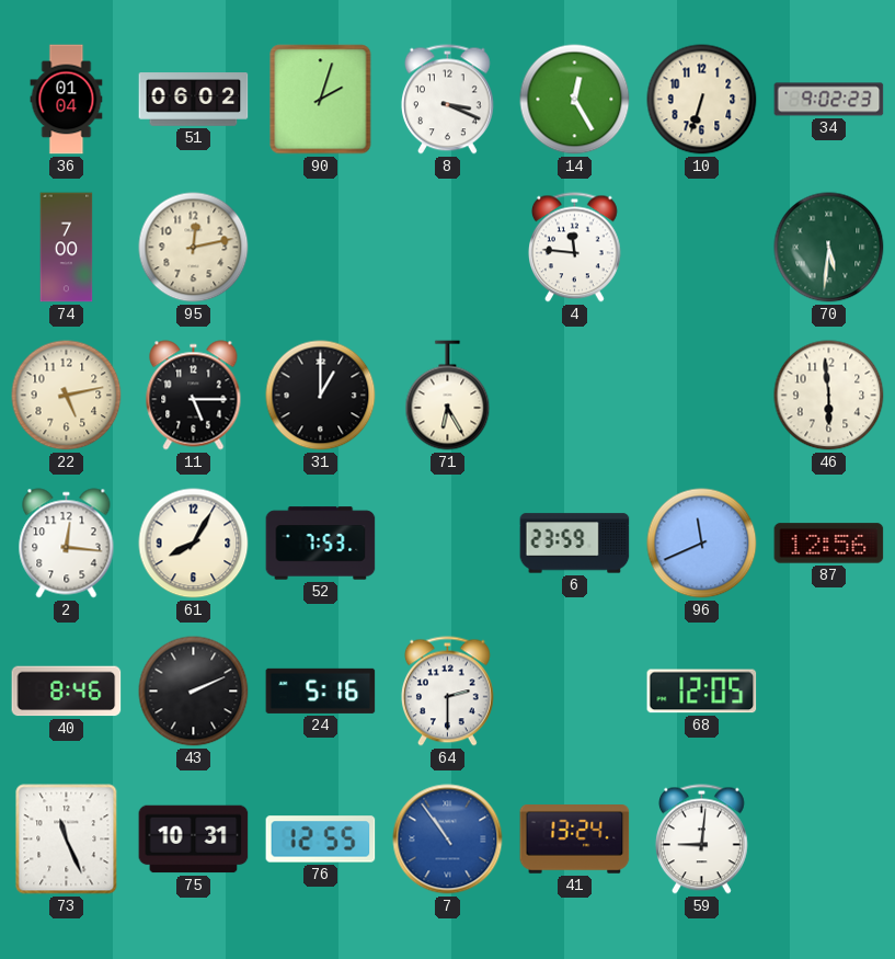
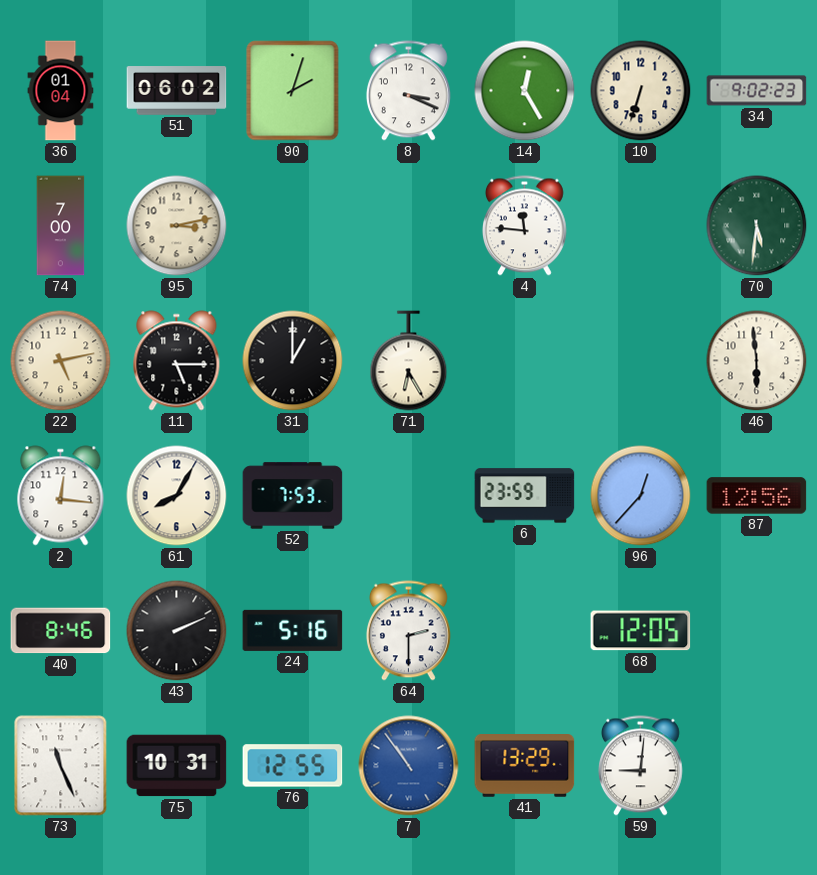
95: 12:13 -> 3:13 (177, 226)
96: 11:41 -> 12:37 (641, 496)
41: 13:24 -> 13:29 (525, 766)
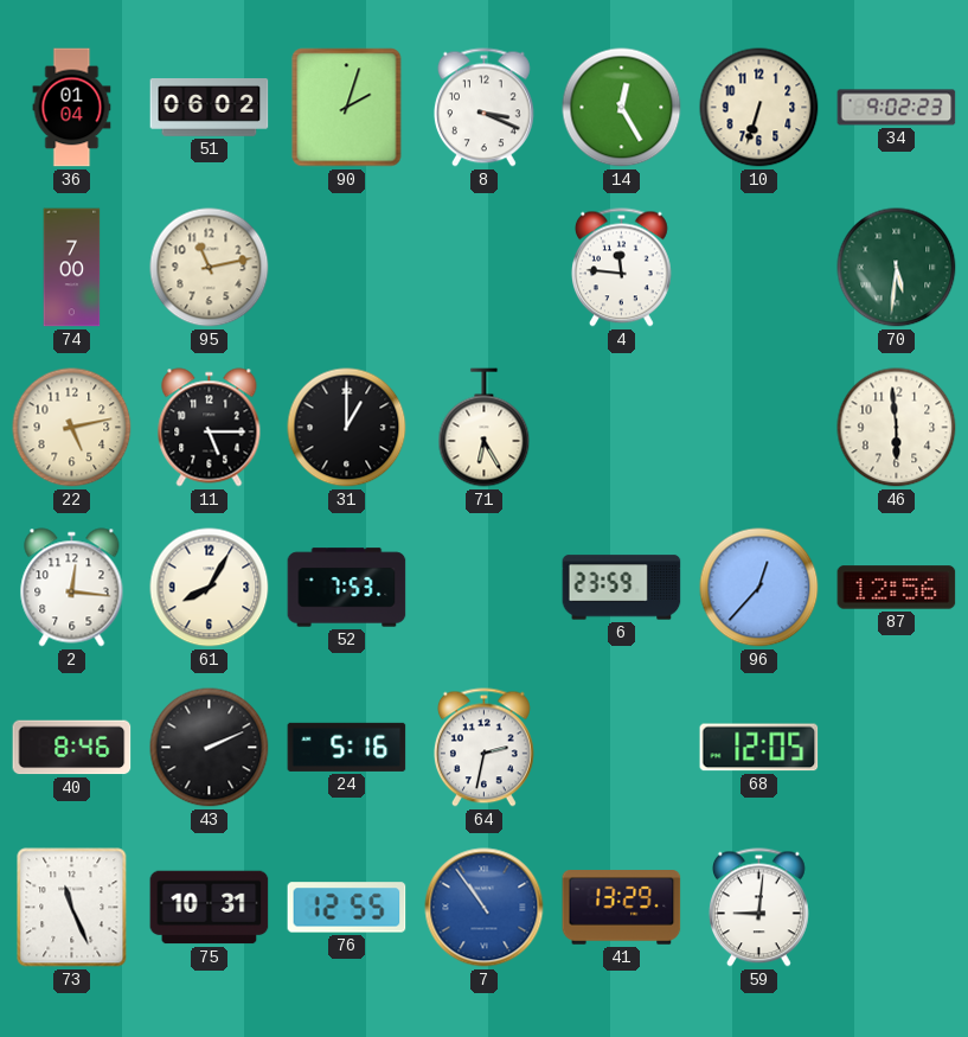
95: 3:13 -> 11:13 (210, 268)
64: 2:30 -> 2:32 (483, 748)
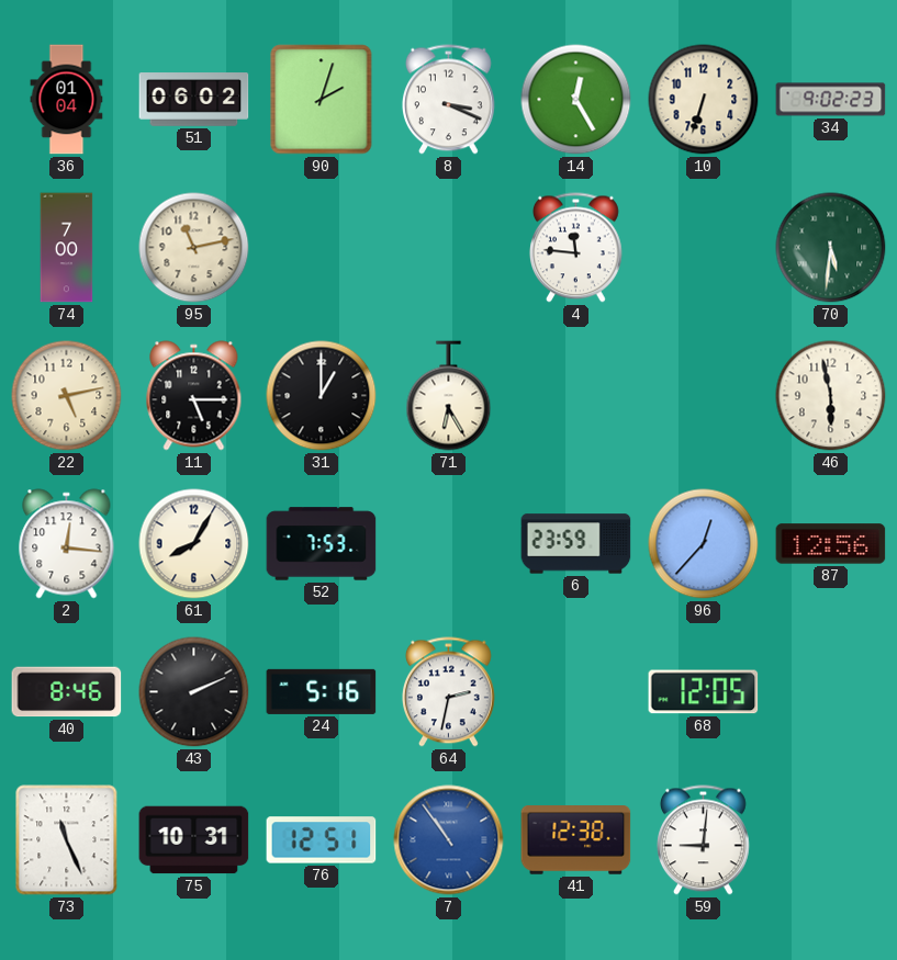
46: 5:59 -> 5:58 (831, 396)
76: 12:55 -> 12:51 (322, 840)
41: 13:29 -> 12:38 (576, 840)
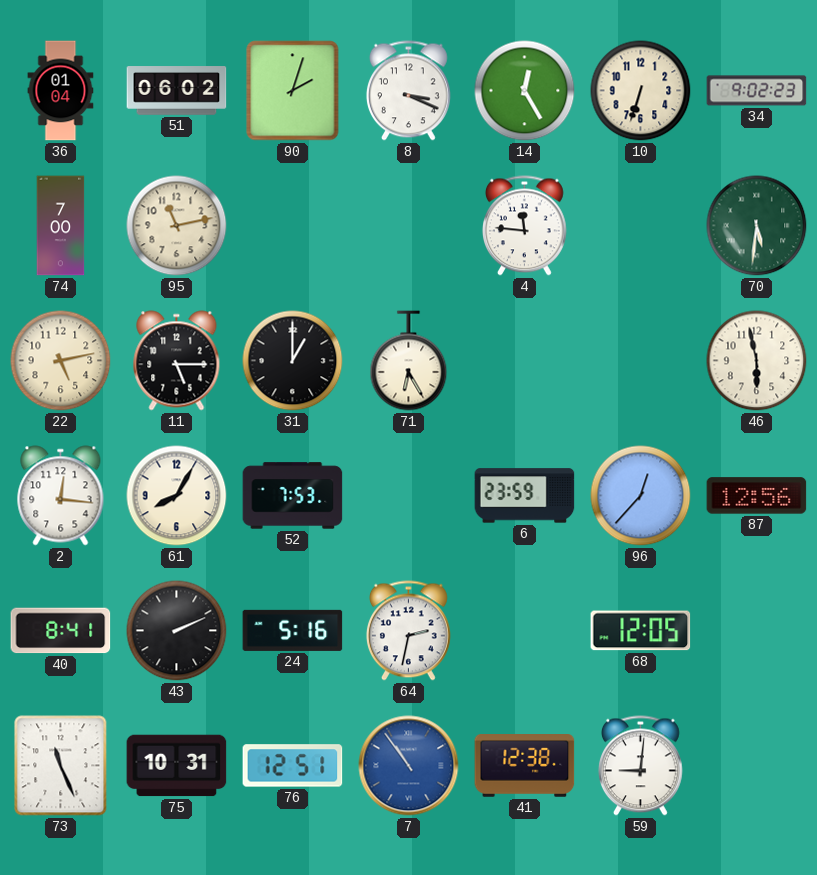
40: 8:46 -> 8:41 (61, 631)
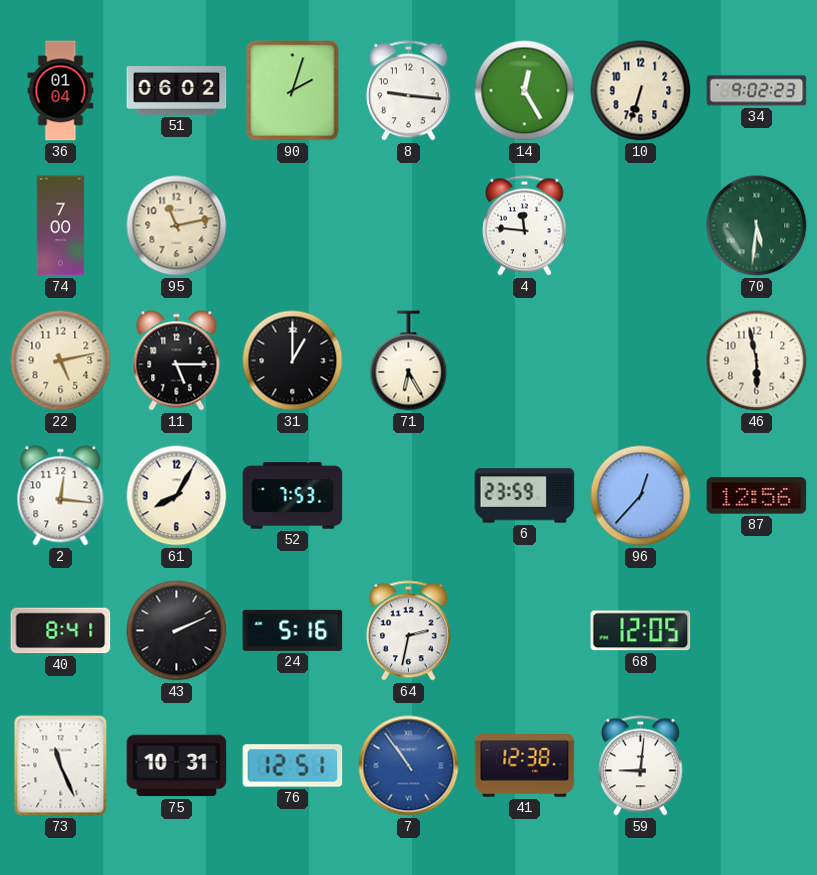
8: 3:19 -> 9:16 (408, 91)
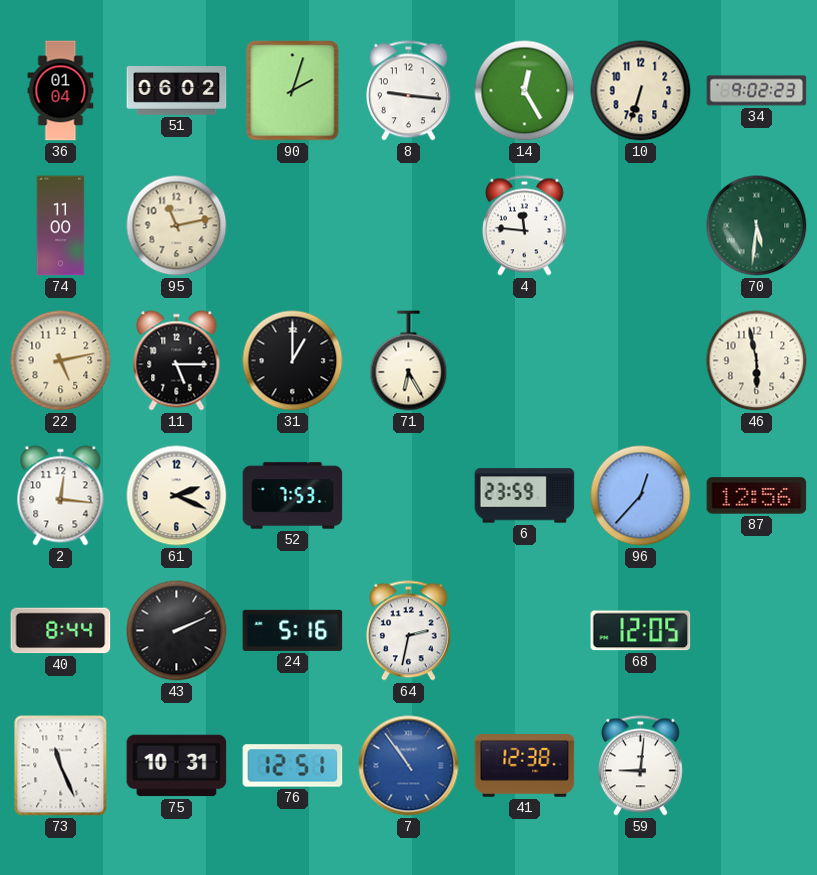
74: 7:00 -> 11:00 (61, 226)
61: 8:05 -> 2:19 (177, 496)
40: 8:41 -> 8:44 (61, 631)
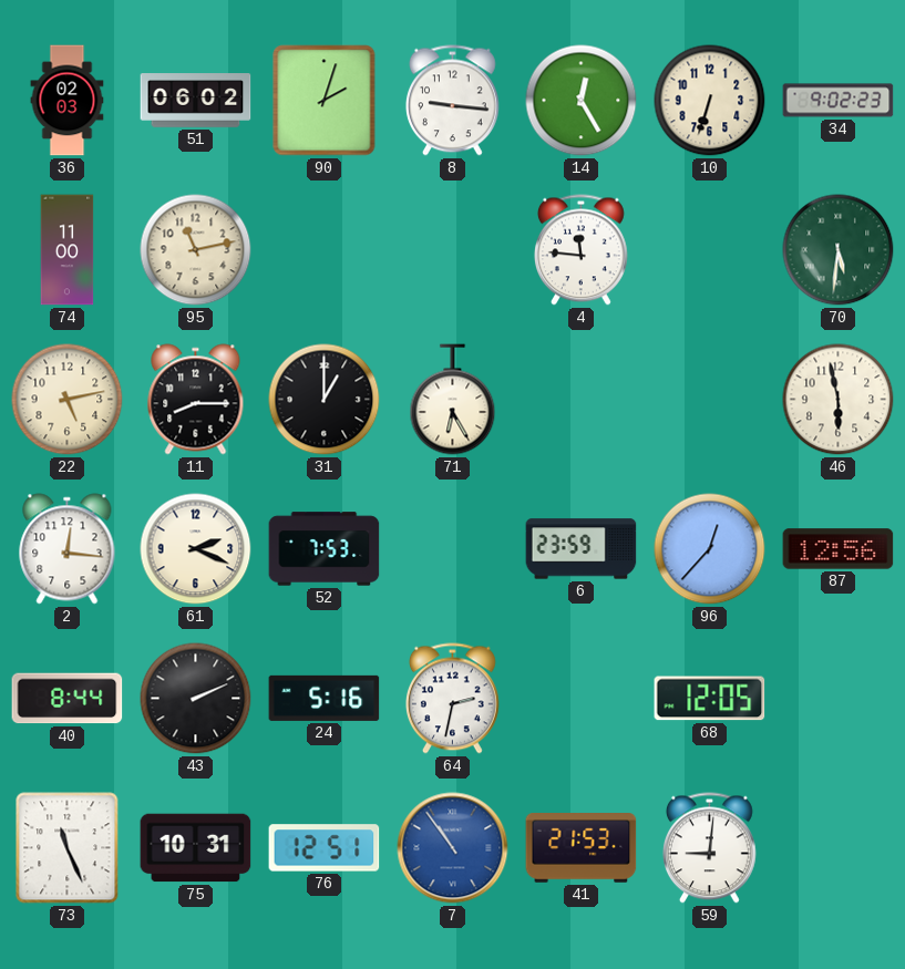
36: 01:04 -> 02:03 (68, 101)
11: 5:15 -> 8:15 (196, 400)
41: 12:38 -> 21:53 (582, 848)
